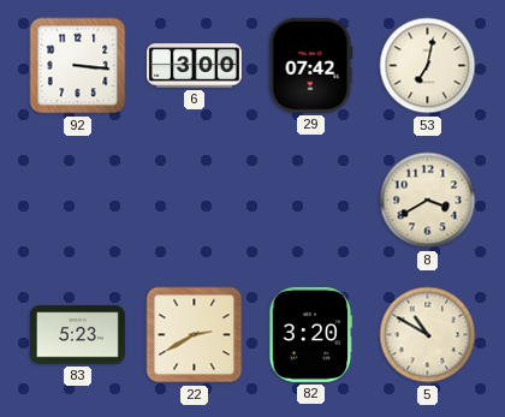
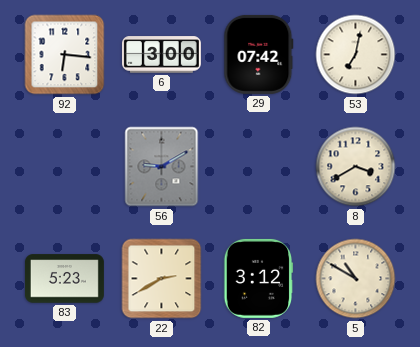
92: 3:16 -> 6:16 (65, 55)
56: none -> 9:10 (162, 167)
82: 3:20 -> 3:12 (258, 278)
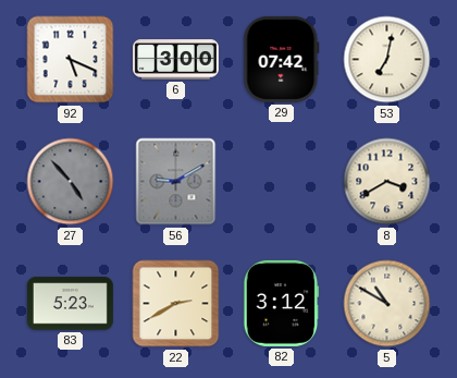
92: 6:16 -> 5:19 (71, 60)
27: none -> 4:53 (71, 182)
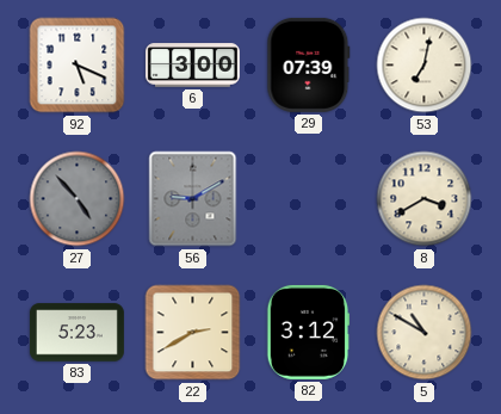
29: 07:42 -> 07:39 (309, 64)
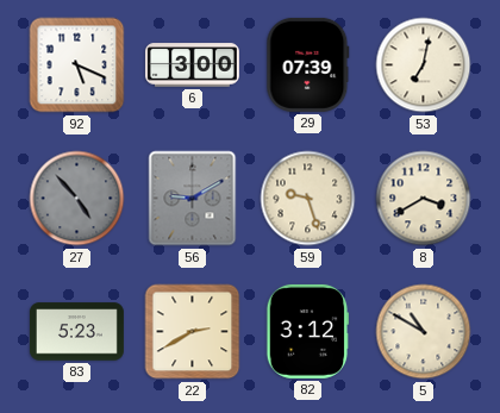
59: none -> 9:27 (308, 199)
